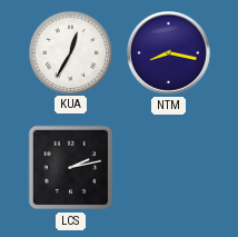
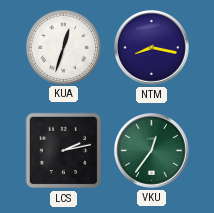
KUA: 12:35 -> 12:33 (63, 47)
VKU: none -> 12:36 (152, 151)
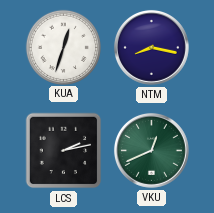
VKU: 12:36 -> 12:41 (152, 151)
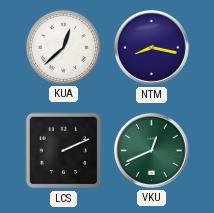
KUA: 12:33 -> 12:38 (63, 47)
LCS: 2:13 -> 2:11 (64, 151)
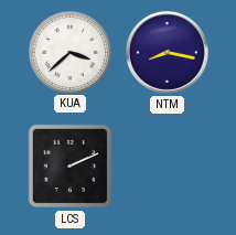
KUA: 12:38 -> 3:38 (69, 52)
VKU: 12:41 -> none (152, 151)
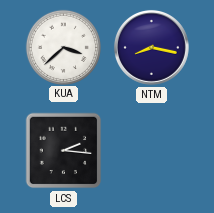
LCS: 2:11 -> 2:16 (64, 151)
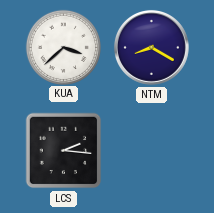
NTM: 8:17 -> 8:20 (152, 48)
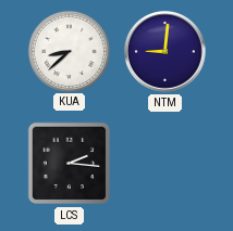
KUA: 3:38 -> 8:38 (69, 51)
NTM: 8:20 -> 9:01 (165, 52)
